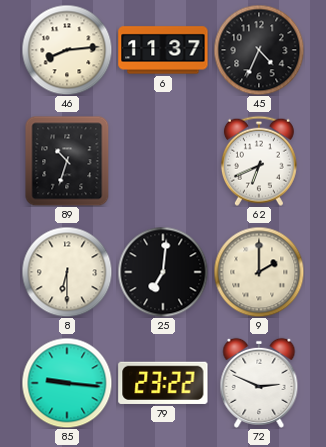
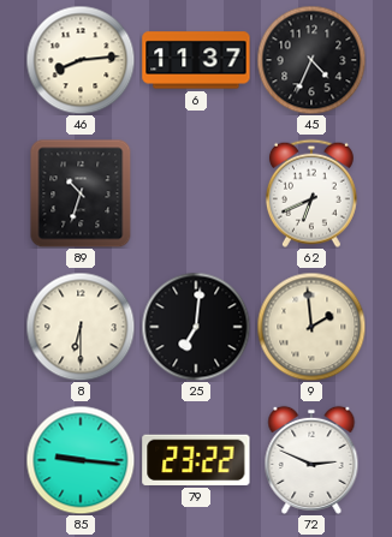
9: 2:00 -> 1:59 (311, 327)
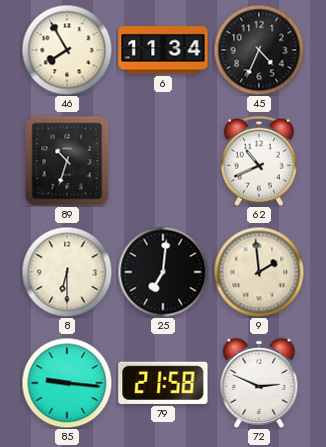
46: 8:14 -> 7:55 (67, 50)
6: 11:37 -> 11:34 (163, 50)
62: 6:41 -> 10:41 (259, 161)
79: 23:22 -> 21:58 (163, 383)
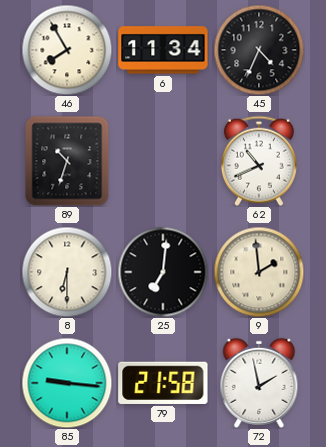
72: 2:49 -> 1:58 (259, 383)
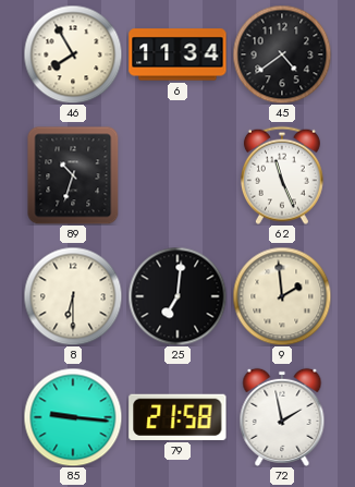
45: 4:34 -> 4:39 (282, 54)
62: 10:41 -> 11:26 (282, 175)
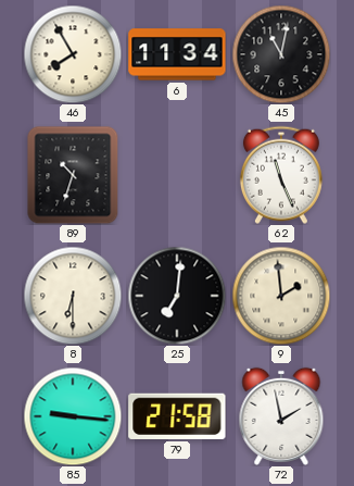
45: 4:39 -> 11:02 (281, 54)
